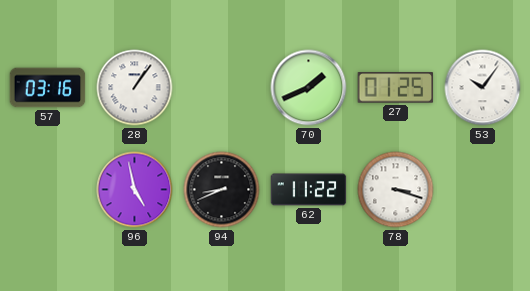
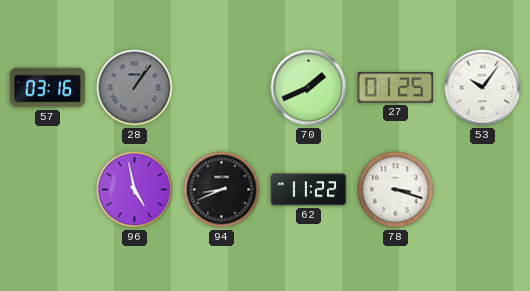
28 dial: white -> grey (135, 88)
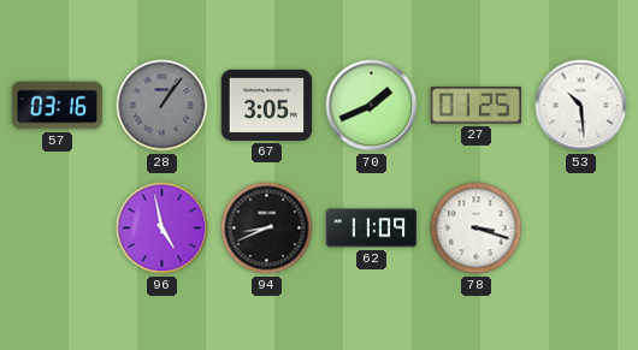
67: none -> 3:05 (267, 105)
53: 10:06 -> 10:29 (581, 106)
62: 11:22 -> 11:09 (372, 229)
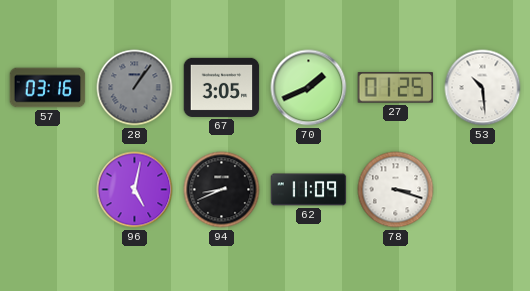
96: 4:58 -> 5:02 (135, 190)
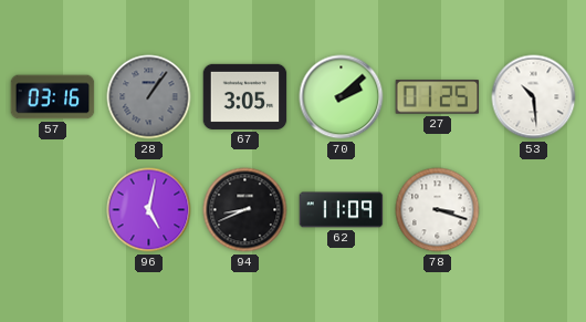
70: 1:41 -> 2:08 (342, 97)
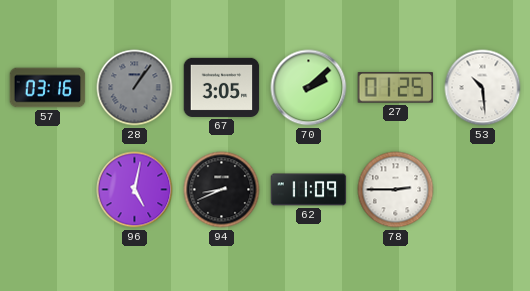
78: 3:18 -> 2:45 (396, 190)
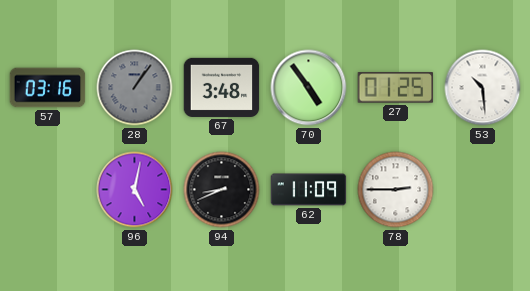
67: 3:05 -> 3:48 (222, 87)
70: 2:08 -> 4:54 (309, 88)
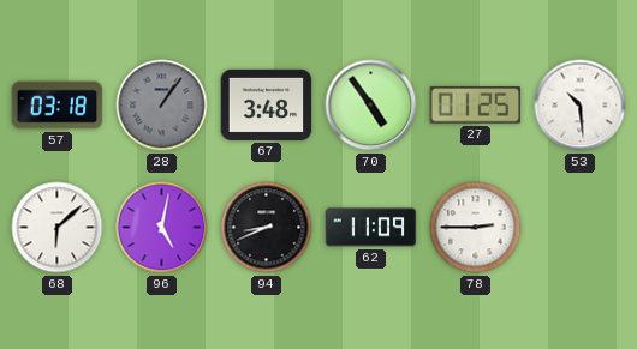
57: 03:16 -> 03:18 (58, 106)
68: none -> 6:08 (58, 228)
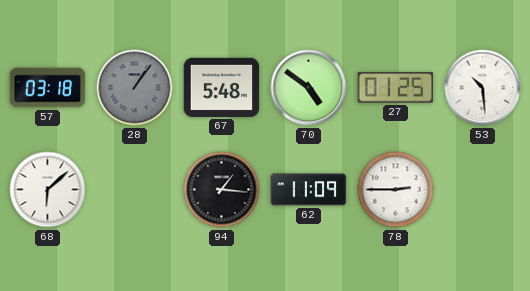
67: 3:48 -> 5:48 (222, 87)
70: 4:54 -> 4:51 (309, 88)
96: 5:02 -> none (162, 228)
94: 8:41 -> 1:16 (222, 190)
